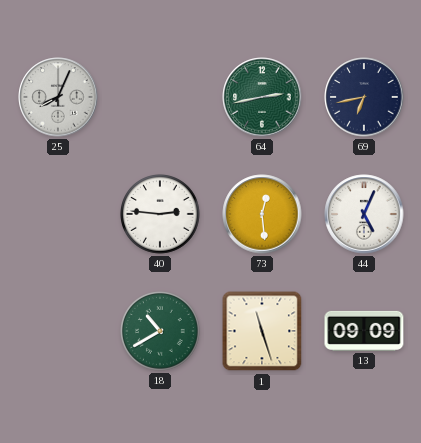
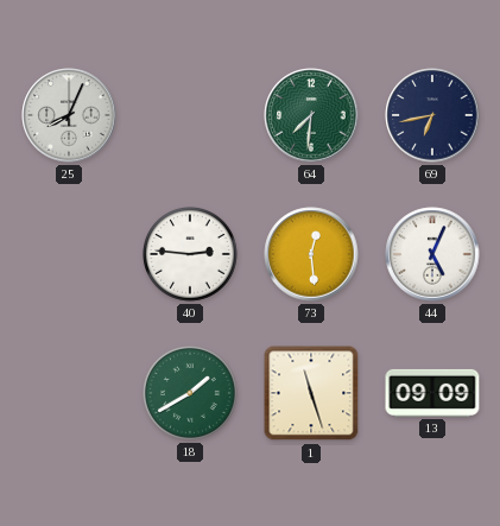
64: 2:43 -> 7:31 (311, 115)
18: 10:40 -> 1:40 (191, 394)
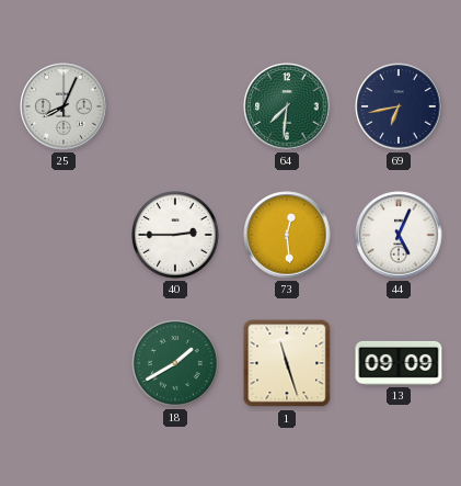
40: 2:46 -> 2:45 (176, 236)
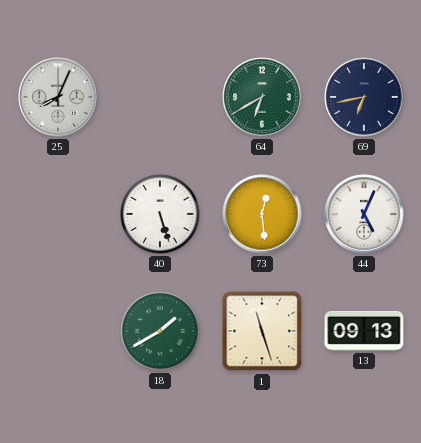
64: 7:31 -> 6:40 (262, 97)
40: 2:45 -> 5:27 (161, 215)
13: 09:09 -> 09:13 (364, 331)
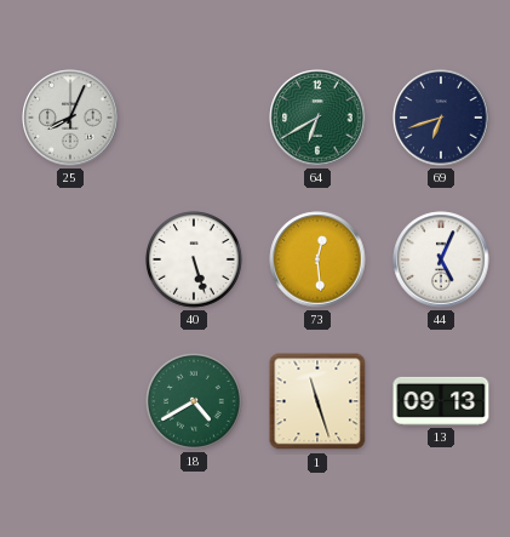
69: 6:43 -> 6:42 (441, 118)
18: 1:40 -> 4:40 (195, 402)
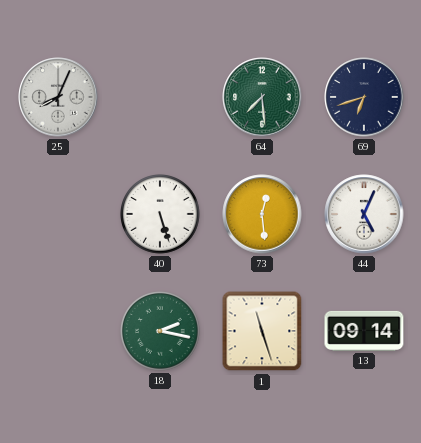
64: 6:40 -> 7:29 (262, 97)
18: 4:40 -> 2:17 (161, 332)
13: 09:13 -> 09:14 (364, 331)
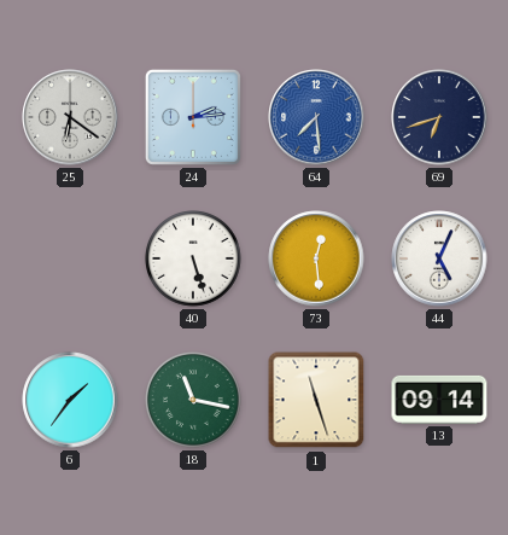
25: 8:04 -> 6:21 (70, 117)
24: none -> 2:14 (193, 117)
64 dial: green -> blue (316, 117)
6: none -> 1:36 (70, 400)
18: 2:17 -> 11:17 (194, 401)
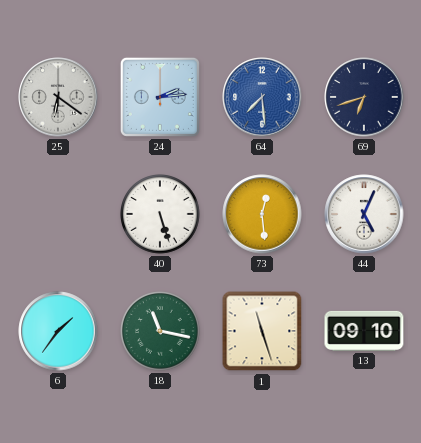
13: 09:14 -> 09:10 (364, 331)
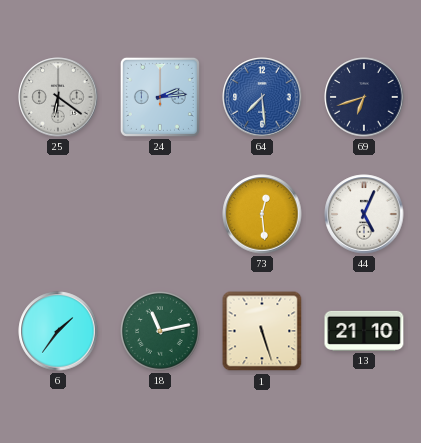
40: 5:27 -> none (161, 215)
18: 11:17 -> 11:13 (161, 332)
1: 11:27 -> 5:27 (262, 331)
13: 09:10 -> 21:10 (364, 331)
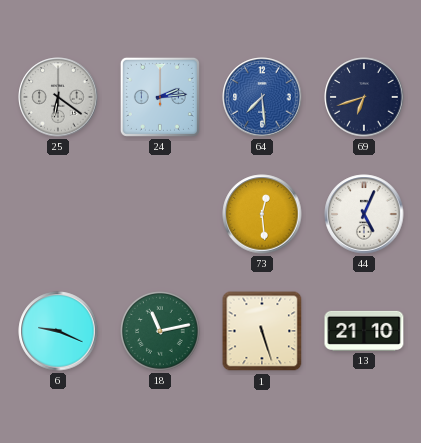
6: 1:36 -> 9:19 (58, 331)
